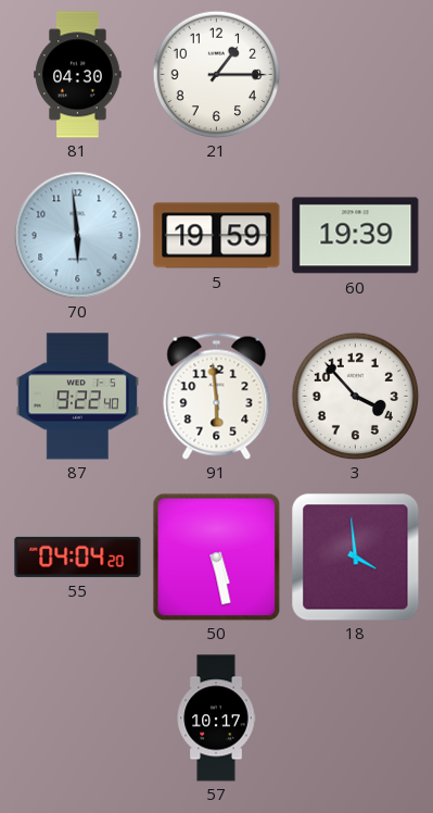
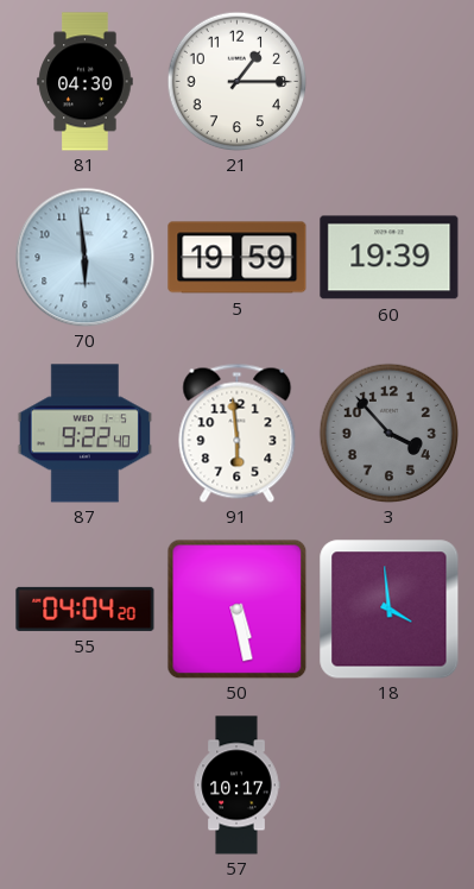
3 dial: white -> grey (388, 433)
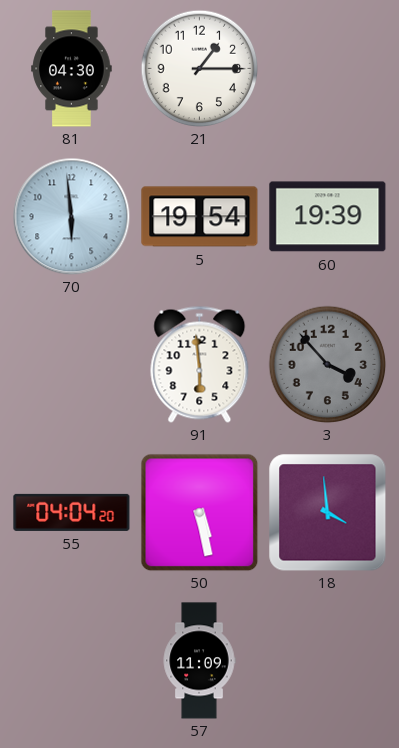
5: 19:59 -> 19:54 (200, 217)
87: 9:22 -> none (84, 434)
57: 10:17 -> 11:09 (199, 661)
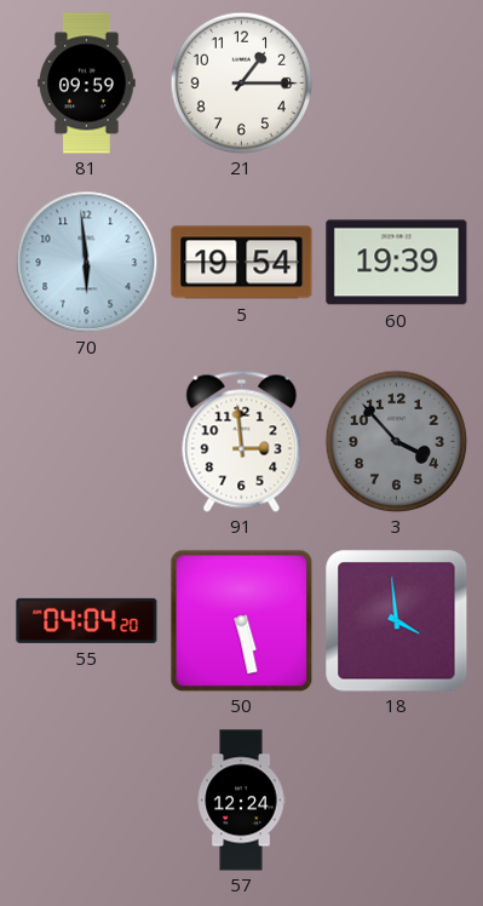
81: 04:30 -> 09:59 (87, 84)
91: 5:59 -> 2:59 (242, 441)
57: 11:09 -> 12:24 (241, 801)
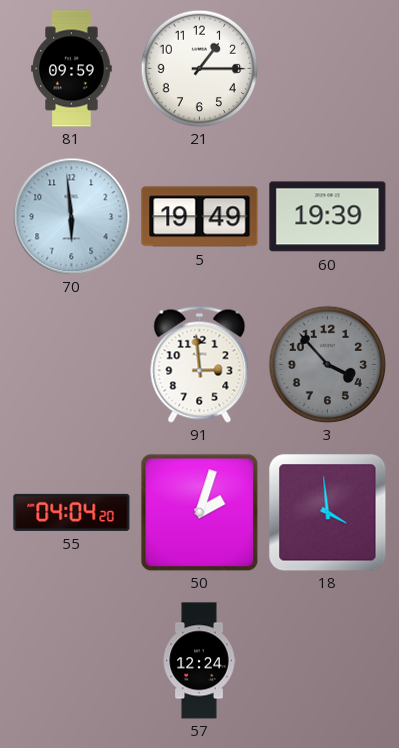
5: 19:54 -> 19:49 (200, 217)
50: 5:28 -> 2:03 (199, 512)
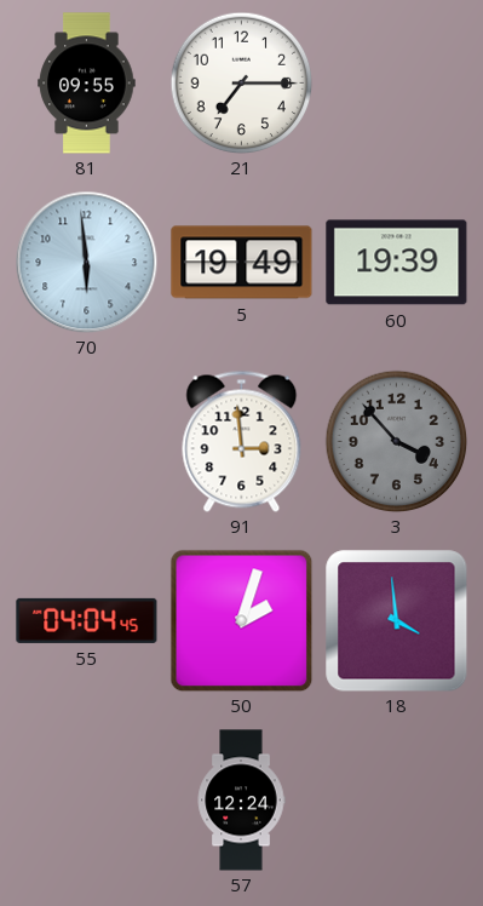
81: 09:59 -> 09:55 (87, 84)
21: 1:15 -> 7:15 (241, 82)
55: 04:04:20 -> 04:04:45 (87, 620)
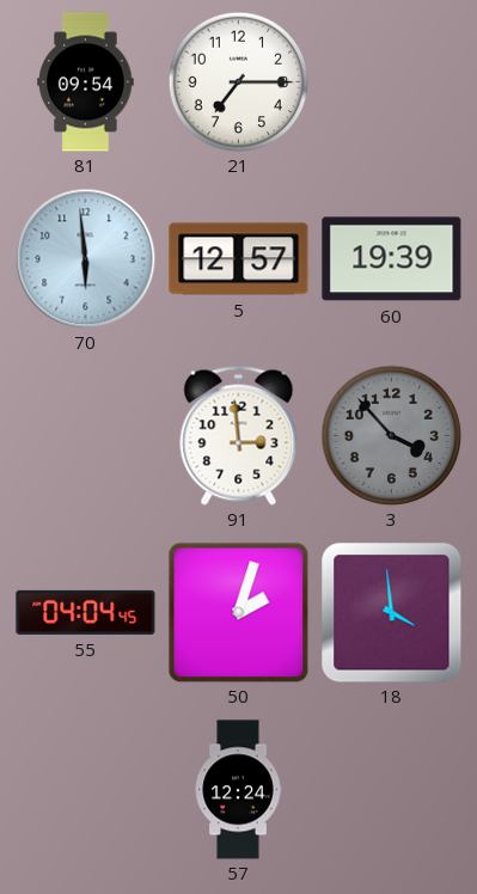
81: 09:55 -> 09:54 (86, 82)
5: 19:49 -> 12:57 (239, 259)
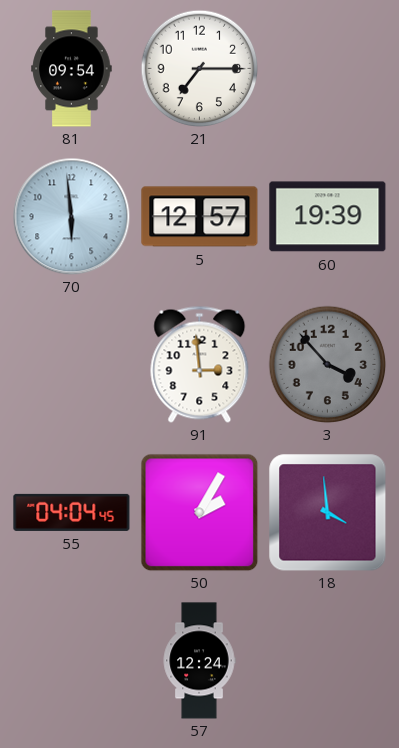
50: 2:03 -> 2:05 (199, 512)
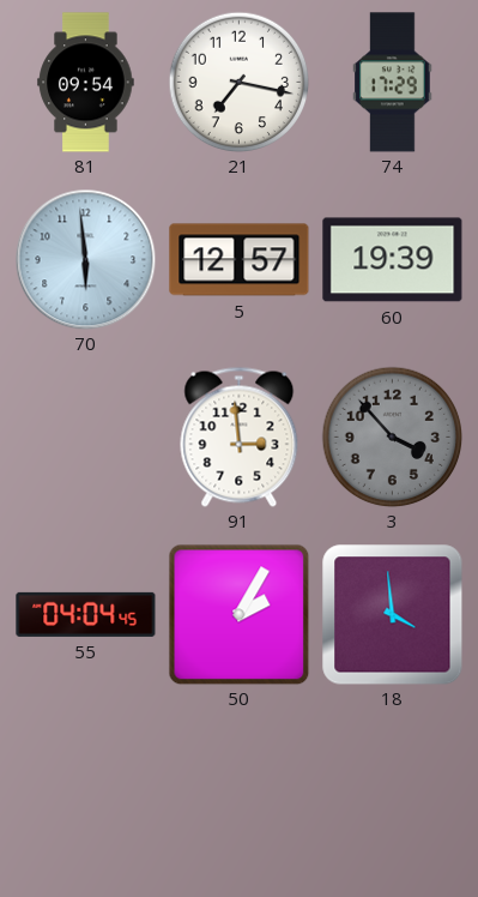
21: 7:15 -> 7:17 (238, 82)
74: none -> 17:29 (393, 83)
57: 12:24 -> none (199, 661)
